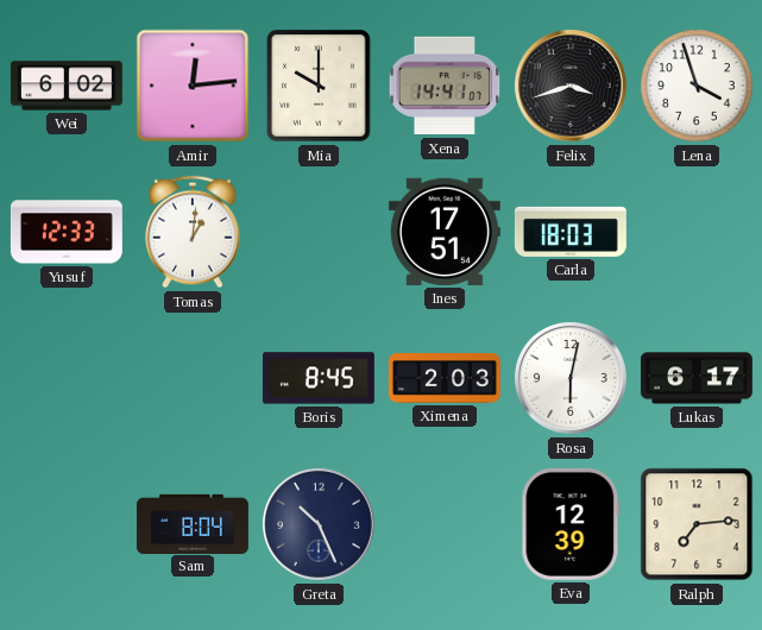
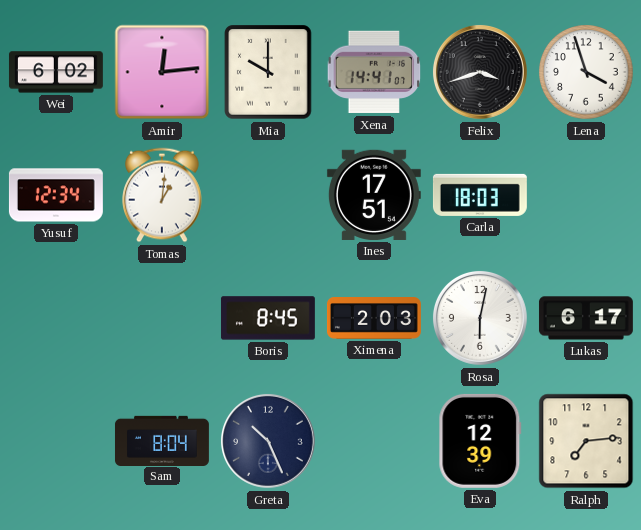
Yusuf: 12:33 -> 12:34 (56, 195)
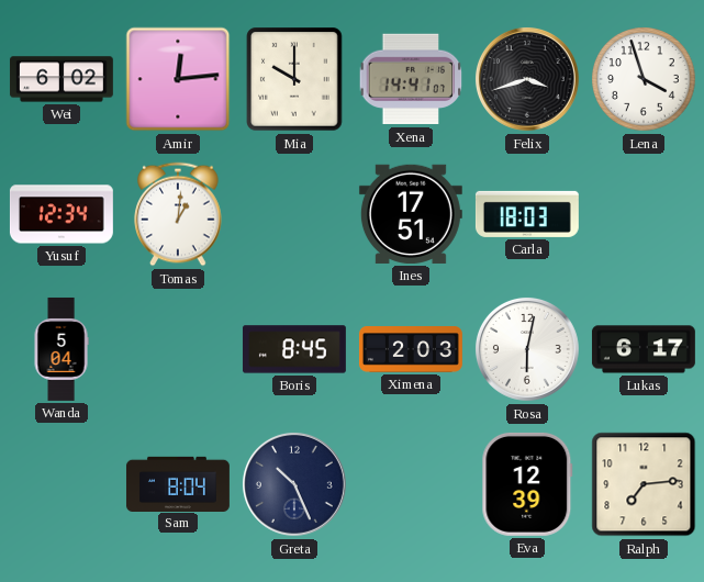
Wanda: none -> 5:04 (62, 349)
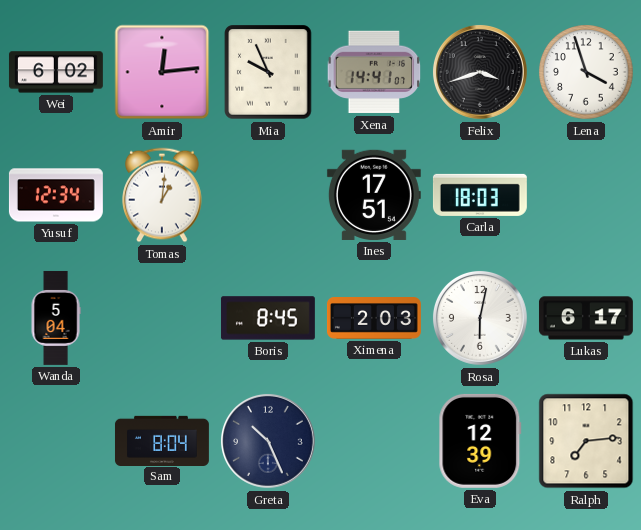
Mia: 10:00 -> 9:56 (268, 72)
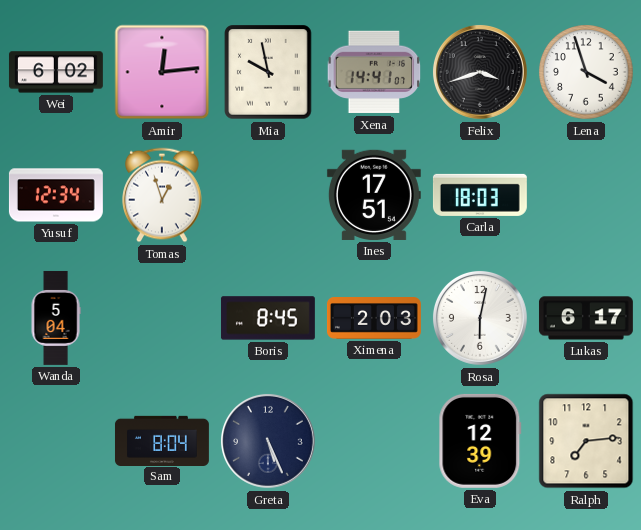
Mia: 9:56 -> 9:58 (268, 72)
Tomas: 1:01 -> 12:57 (162, 195)
Greta: 10:26 -> 5:26 (268, 441)
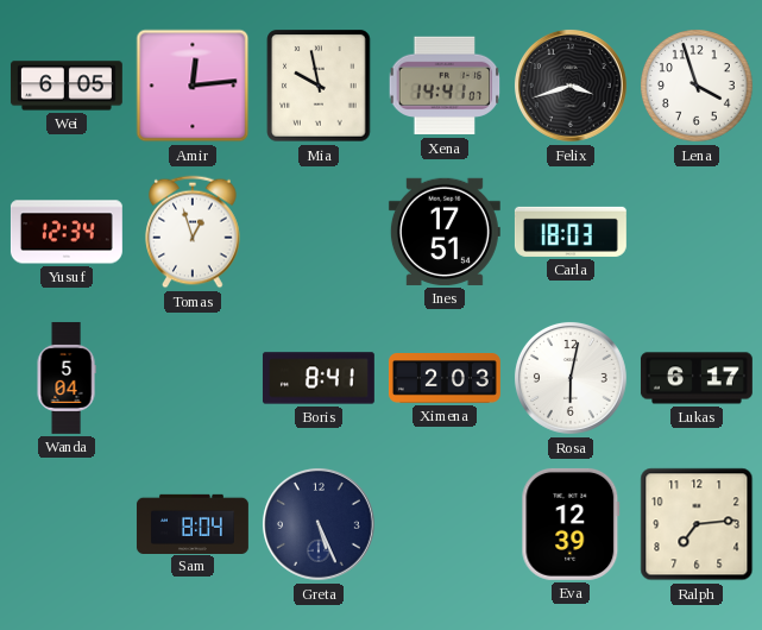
Wei: 6:02 -> 6:05 (67, 86)
Boris: 8:45 -> 8:41 (319, 378)
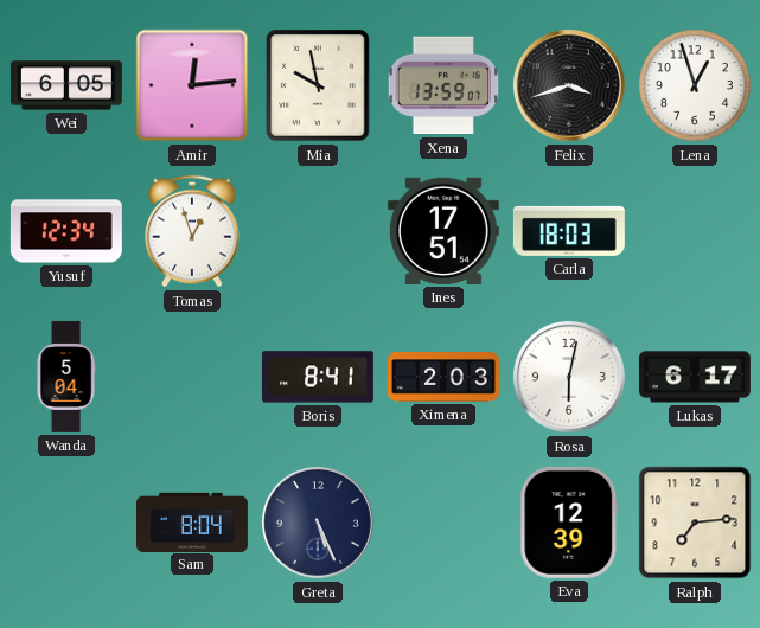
Xena: 14:41 -> 13:59 (443, 85)
Lena: 3:57 -> 12:57 (695, 85)
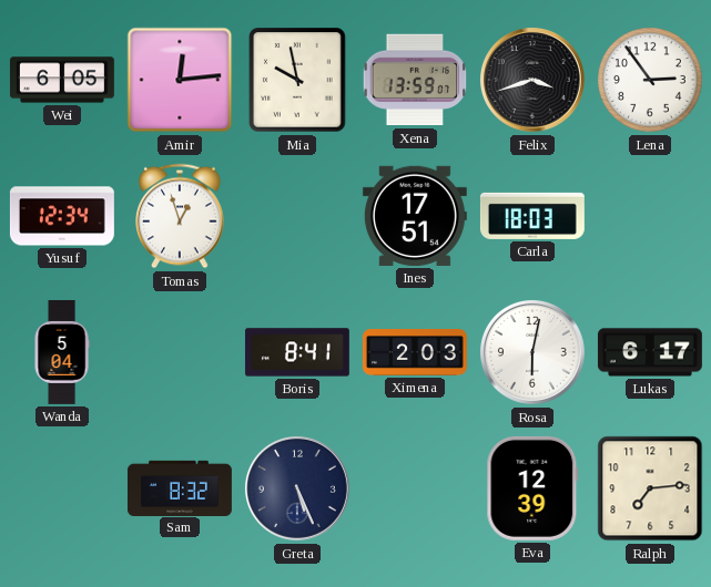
Lena: 12:57 -> 2:54 (650, 80)
Sam: 8:04 -> 8:32 (180, 487)
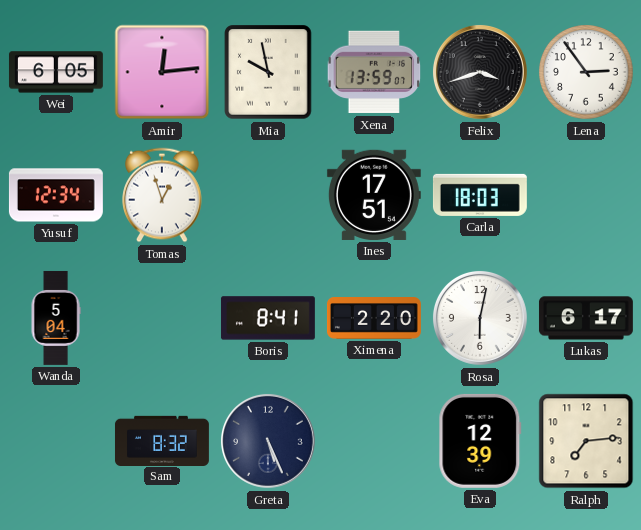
Ximena: 2:03 -> 2:20 (374, 319)
